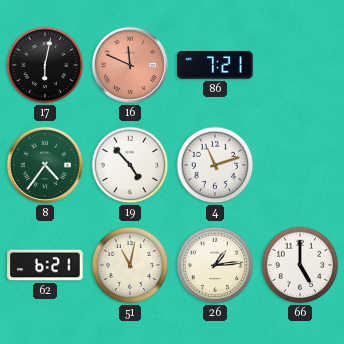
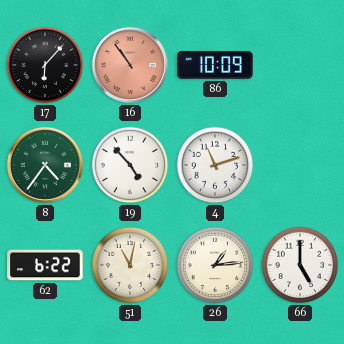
17: 6:02 -> 6:07 (45, 65)
16: 11:49 -> 10:54 (130, 65)
86: 7:21 -> 10:09 (215, 65)
62: 6:21 -> 6:22 (45, 265)
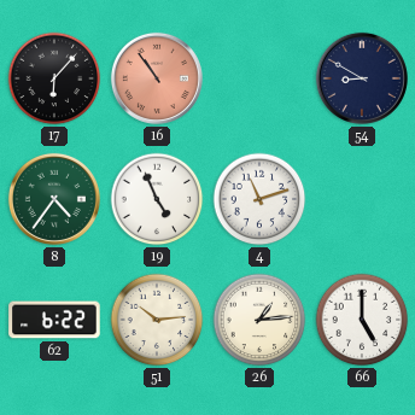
86: 10:09 -> none (215, 65)
54: none -> 8:50 (362, 78)
19: 4:53 -> 4:56 (157, 199)
51: 11:02 -> 10:14 (157, 320)
